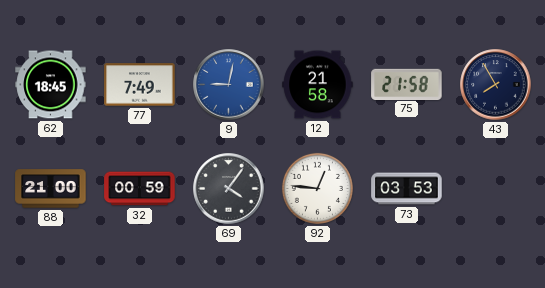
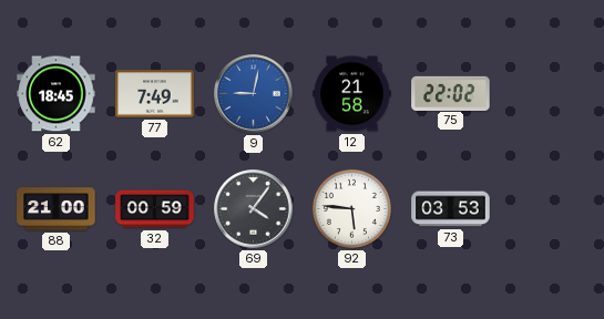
75: 21:58 -> 22:02 (451, 93)
43: 7:55 -> none (496, 85)
92: 12:46 -> 5:46 (351, 208)
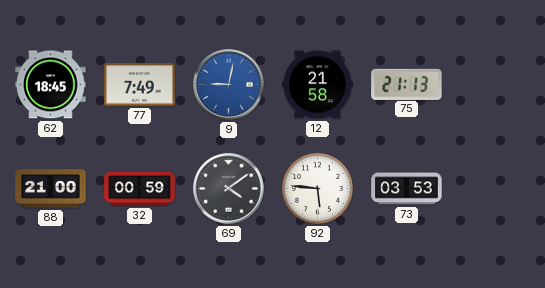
75: 22:02 -> 21:13 (407, 84)
69: 4:06 -> 4:09 (229, 189)
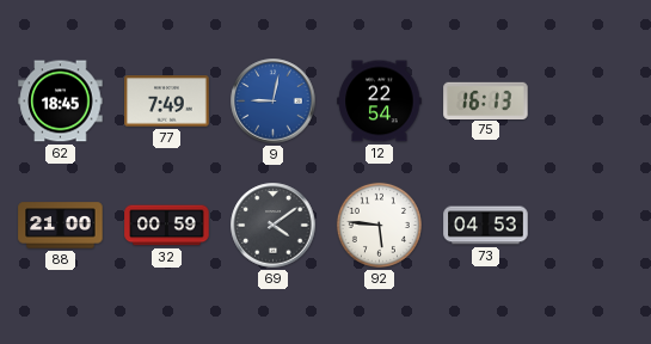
12: 21:58 -> 22:54 (380, 102)
75: 21:13 -> 16:13 (486, 100)
73: 03:53 -> 04:53 (486, 226)
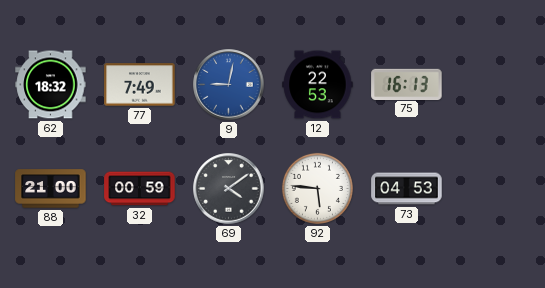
62: 18:45 -> 18:32 (51, 85)
12: 22:54 -> 22:53 (318, 85)
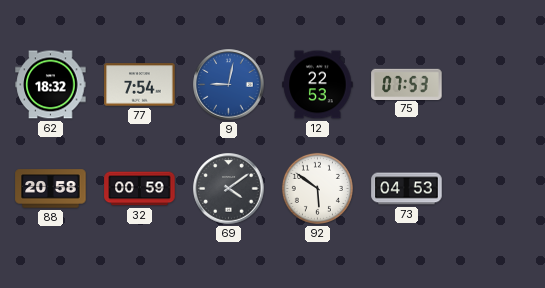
77: 7:49 -> 7:54 (140, 85)
75: 16:13 -> 07:53 (407, 84)
88: 21:00 -> 20:58 (51, 189)
92: 5:46 -> 5:51 (317, 188)
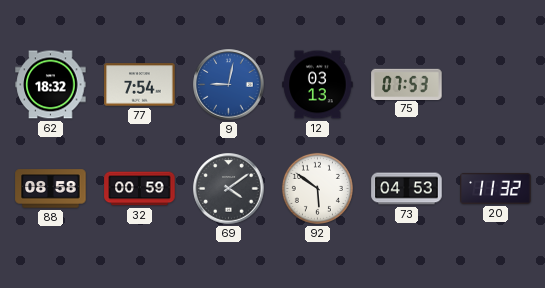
12: 22:53 -> 03:13 (318, 85)
88: 20:58 -> 08:58 (51, 189)
20: none -> 11:32 (496, 188)
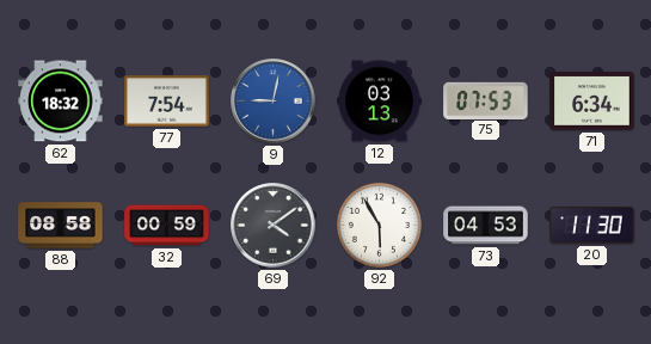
71: none -> 6:34 (592, 102)
92: 5:51 -> 5:55 (379, 225)
20: 11:32 -> 11:30 (592, 225)
